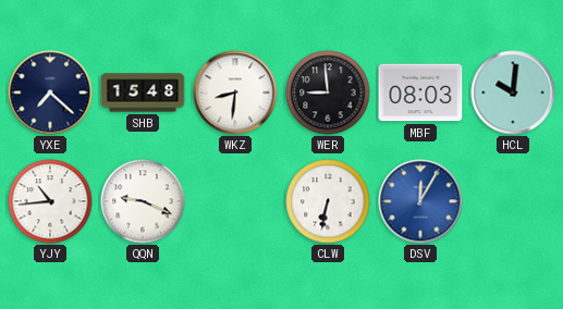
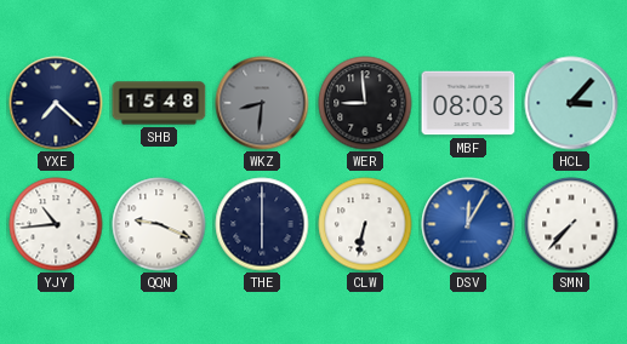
WKZ dial: white -> grey (262, 103)
HCL: 10:01 -> 3:07 (571, 103)
THE: none -> 6:00 (262, 224)
SMN: none -> 7:37 (571, 224)
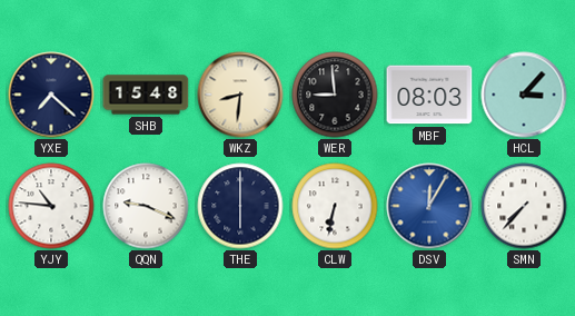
WKZ dial: grey -> cream (240, 95)
YJY: 10:44 -> 10:46 (51, 206)
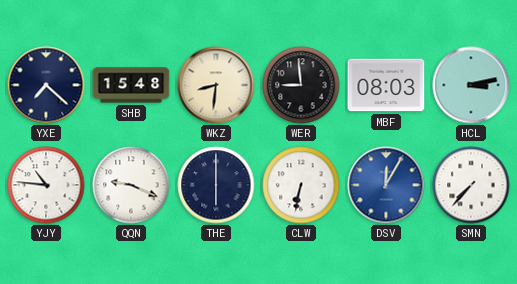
HCL: 3:07 -> 3:13 (471, 85)
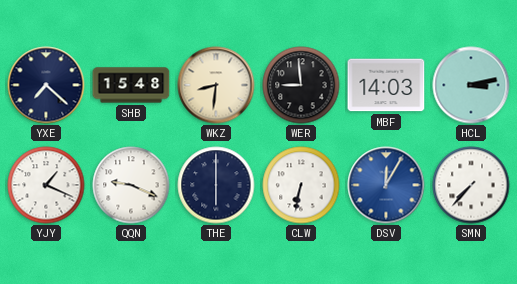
MBF: 08:03 -> 14:03 (386, 85)
YJY: 10:46 -> 1:19 (46, 185)
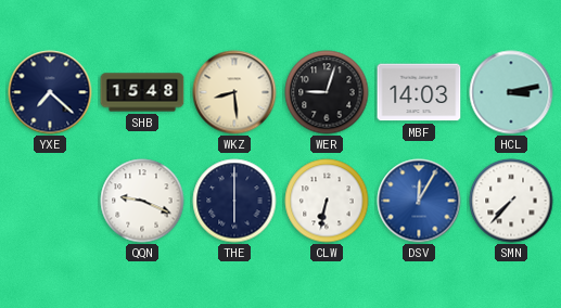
WKZ: 8:31 -> 8:29 (234, 92)
WER: 8:59 -> 9:03 (327, 92)
YJY: 1:19 -> none (46, 185)
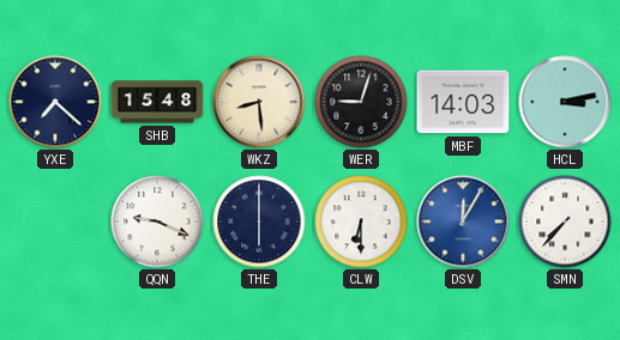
CLW: 6:32 -> 6:30 (361, 221)
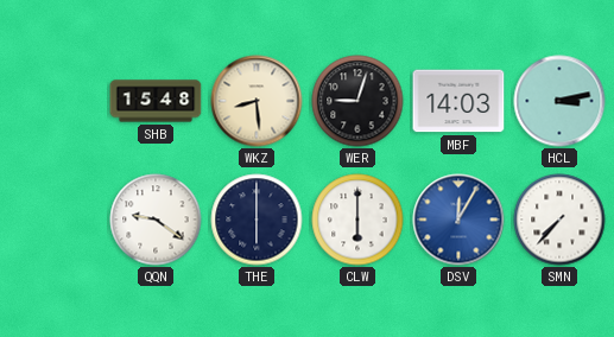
YXE: 7:22 -> none (55, 102)
QQN: 9:19 -> 9:21 (156, 220)
CLW: 6:30 -> 6:00 (357, 220)
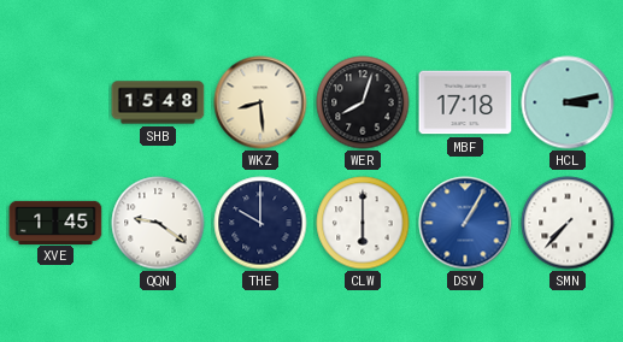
WER: 9:03 -> 8:03 (363, 102)
MBF: 14:03 -> 17:18 (465, 102)
XVE: none -> 1:45 (55, 222)
THE: 6:00 -> 10:00 (260, 223)
DSV: 12:05 -> 1:05 (465, 223)
